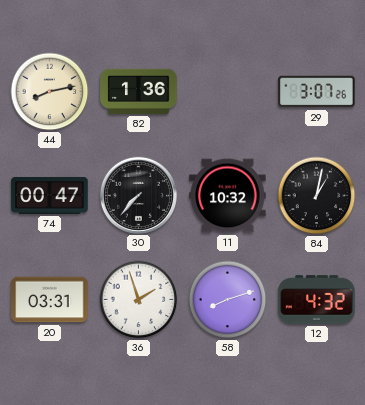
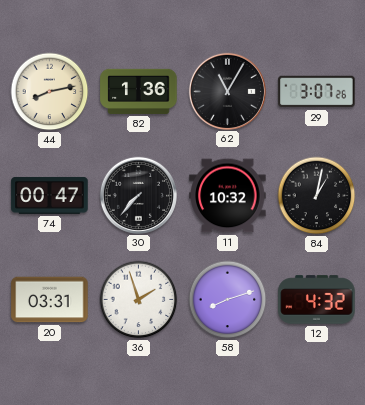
62: none -> 11:05 (227, 91)
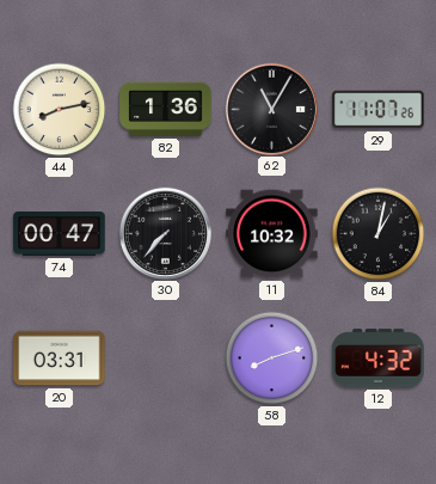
29: 3:07 -> 11:07 (379, 110)
36: 1:57 -> none (139, 300)
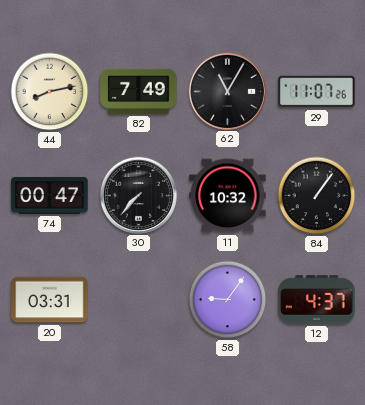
82: 1:36 -> 7:49 (139, 91)
84: 1:02 -> 1:06 (317, 196)
58: 8:12 -> 9:06 (228, 300)
12: 4:32 -> 4:37 (317, 300)
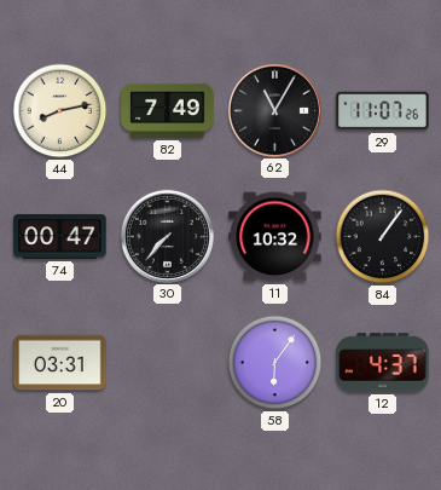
58: 9:06 -> 6:06 (275, 363)
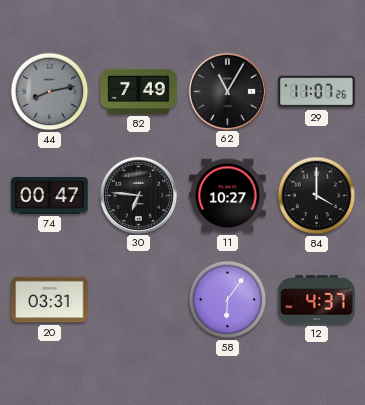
44 dial: cream -> grey (50, 92)
30: 7:37 -> 6:46 (138, 195)
11: 10:32 -> 10:27 (228, 196)
84: 1:06 -> 4:00 (317, 196)
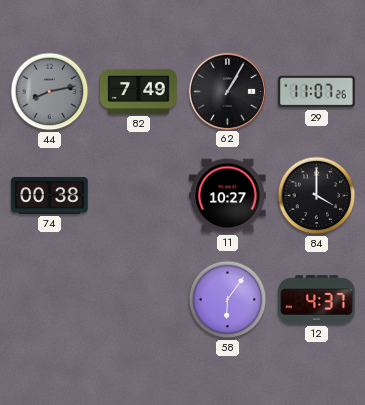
62: 11:05 -> 1:05 (227, 91)
74: 00:47 -> 00:38 (50, 195)
30: 6:46 -> none (138, 195)
20: 03:31 -> none (50, 300)
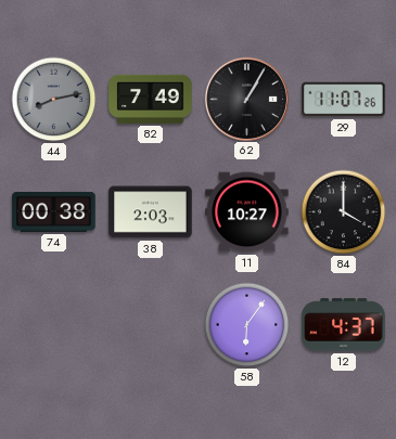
38: none -> 2:03 (151, 212)
